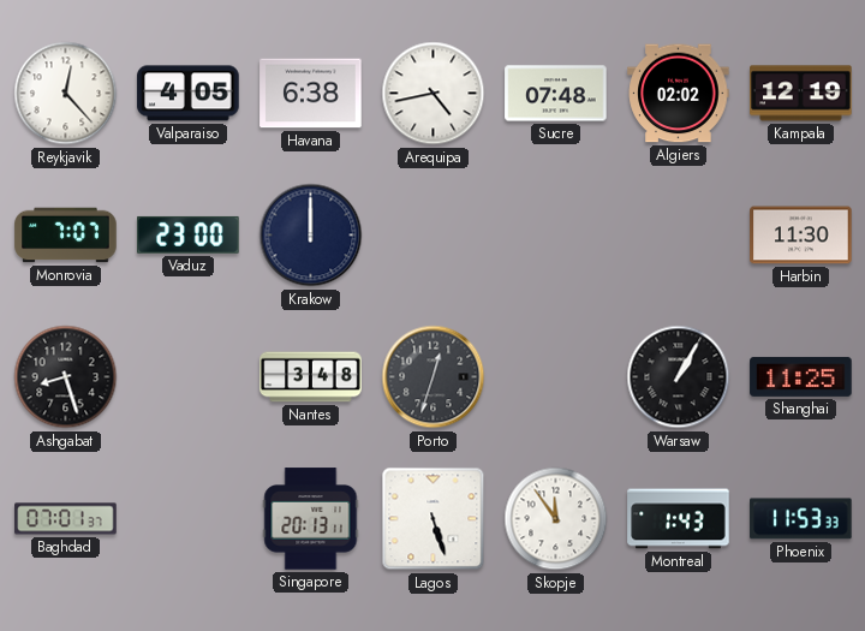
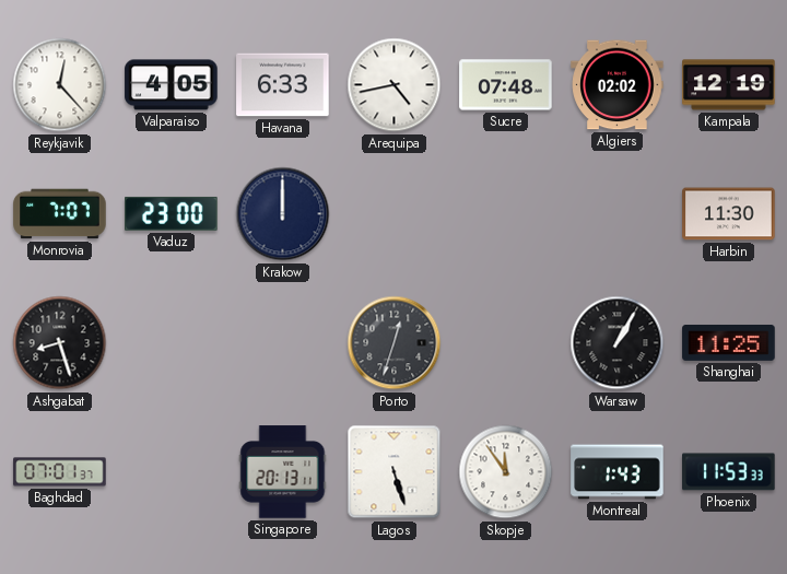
Havana: 6:38 -> 6:33 (283, 85)
Nantes: 3:48 -> none (311, 377)
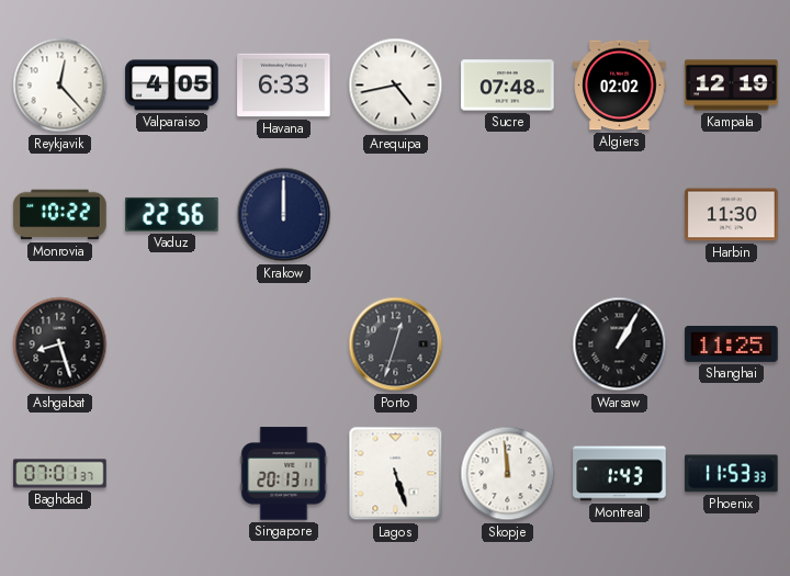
Monrovia: 7:07 -> 10:22 (60, 215)
Vaduz: 23:00 -> 22:56 (172, 214)
Skopje: 11:54 -> 11:59 (508, 474)
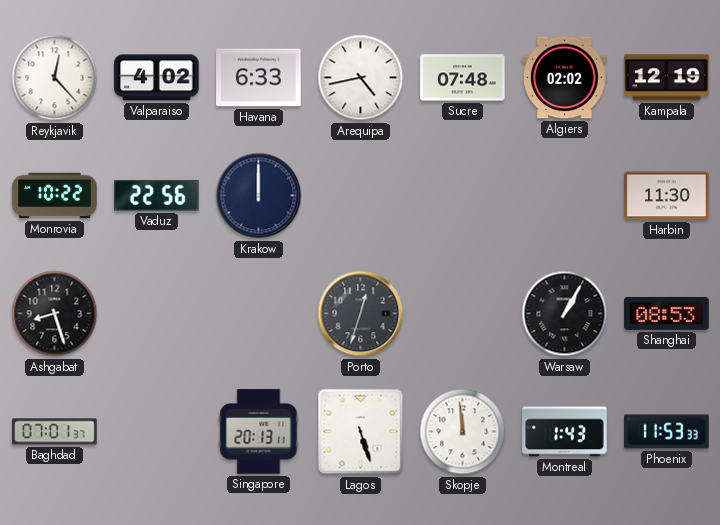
Valparaiso: 4:05 -> 4:02 (157, 78)
Shanghai: 11:25 -> 08:53 (667, 313)
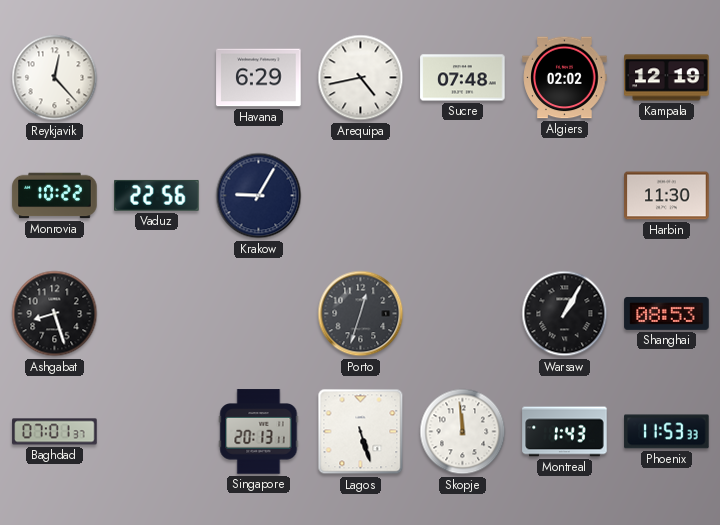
Valparaiso: 4:02 -> none (157, 78)
Havana: 6:33 -> 6:29 (259, 78)
Krakow: 12:00 -> 9:05 (259, 196)
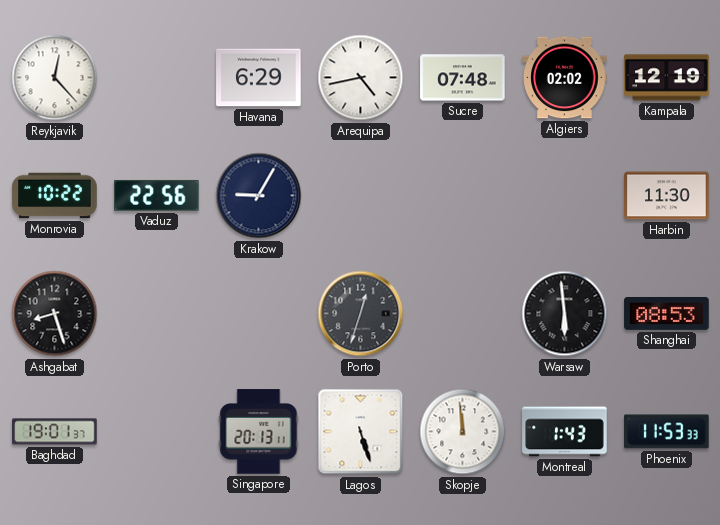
Warsaw: 1:05 -> 5:59 (565, 314)
Baghdad: 07:01 -> 19:01 (55, 432)
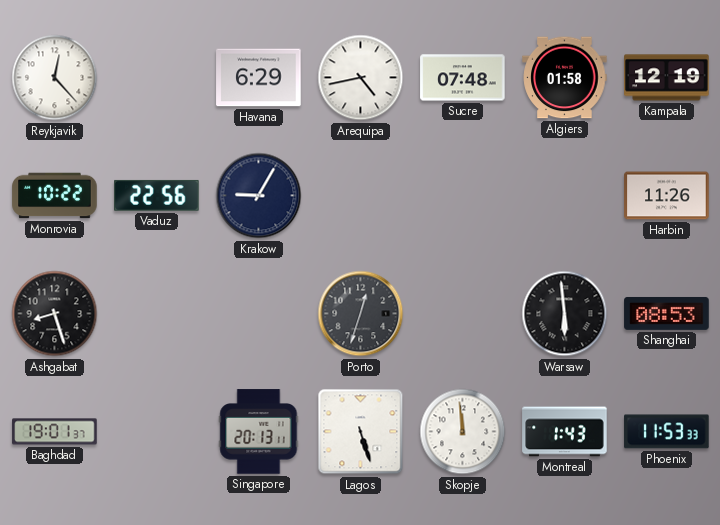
Algiers: 02:02 -> 01:58 (565, 78)
Harbin: 11:30 -> 11:26 (667, 196)
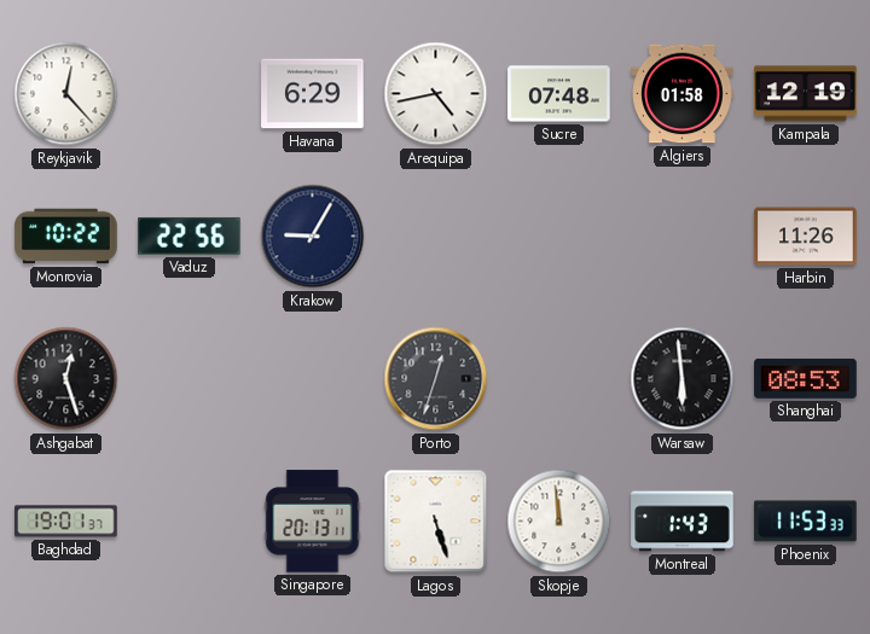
Ashgabat: 8:27 -> 12:27 (66, 379)
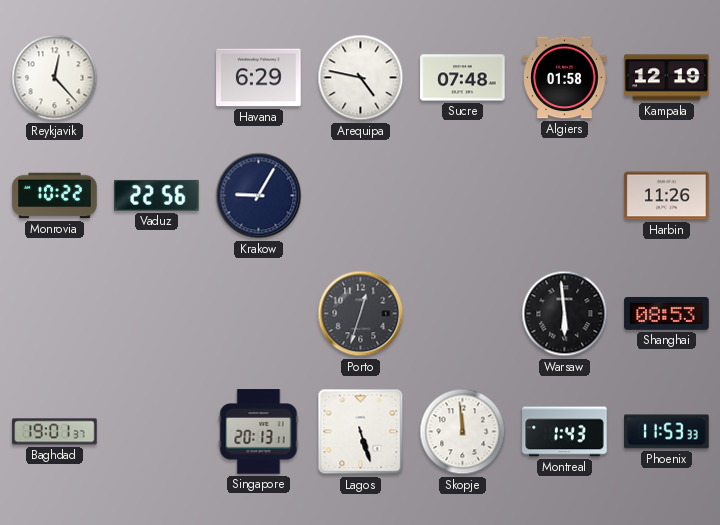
Arequipa: 4:43 -> 4:47 (361, 78)
Ashgabat: 12:27 -> none (66, 379)
